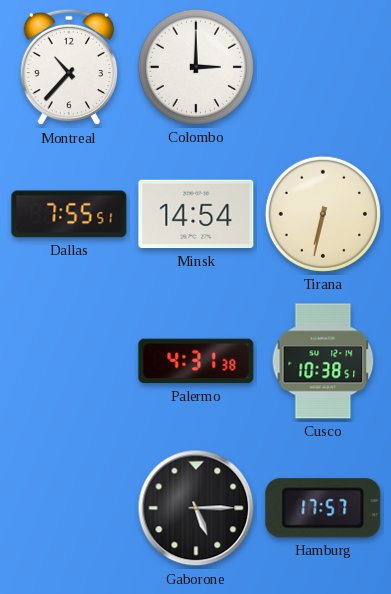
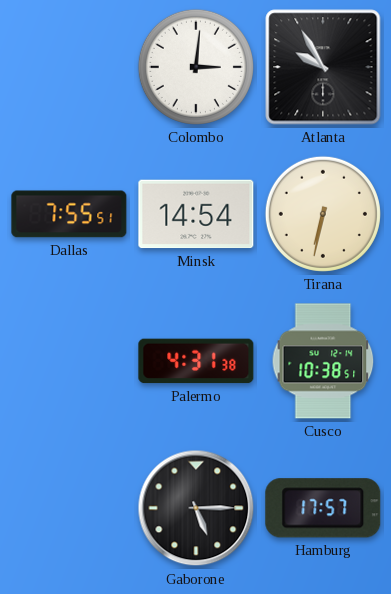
Montreal: 10:37 -> none (68, 67)
Colombo: 3:00 -> 3:01 (196, 67)
Atlanta: none -> 9:55 (323, 67)
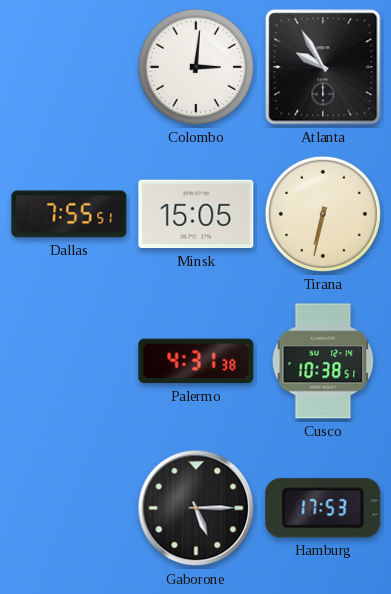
Minsk: 14:54 -> 15:05 (196, 214)
Hamburg: 17:57 -> 17:53 (323, 508)
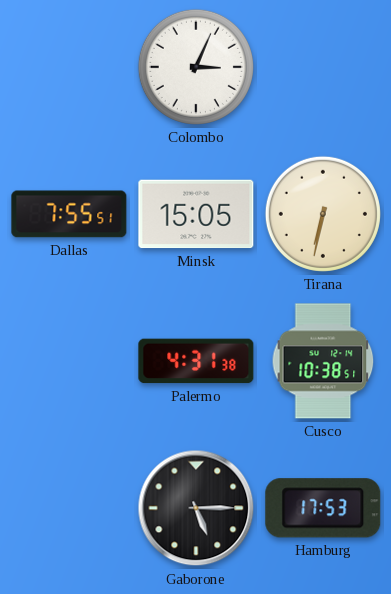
Colombo: 3:01 -> 3:04 (196, 67)
Atlanta: 9:55 -> none (323, 67)
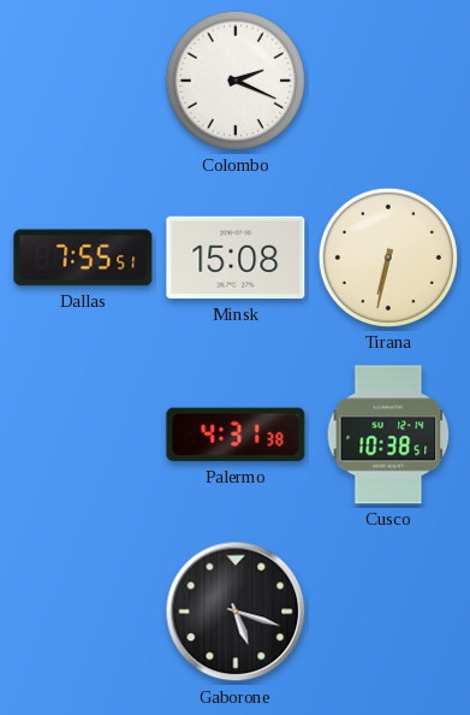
Colombo: 3:04 -> 2:19 (236, 81)
Minsk: 15:05 -> 15:08 (236, 258)
Gaborone: 5:15 -> 5:18 (236, 611)
Hamburg: 17:53 -> none (323, 508)
